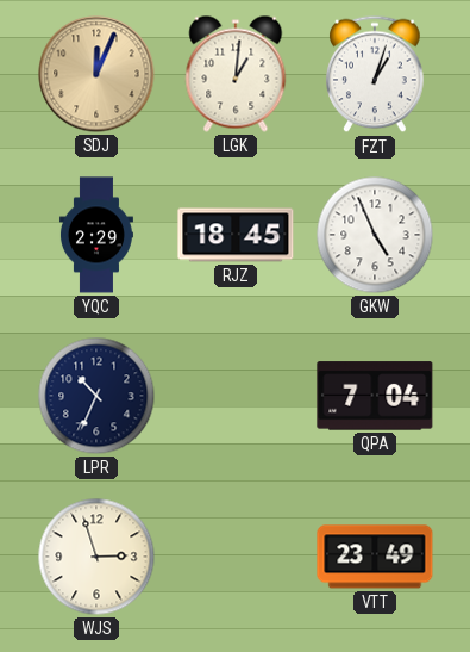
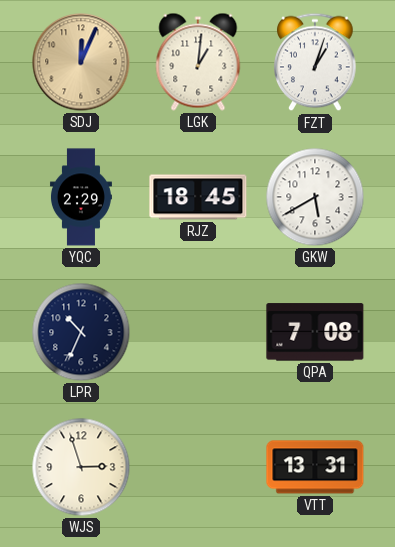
GKW: 4:56 -> 5:40 (315, 197)
QPA: 7:04 -> 7:08 (315, 332)
VTT: 23:49 -> 13:31 (315, 467)
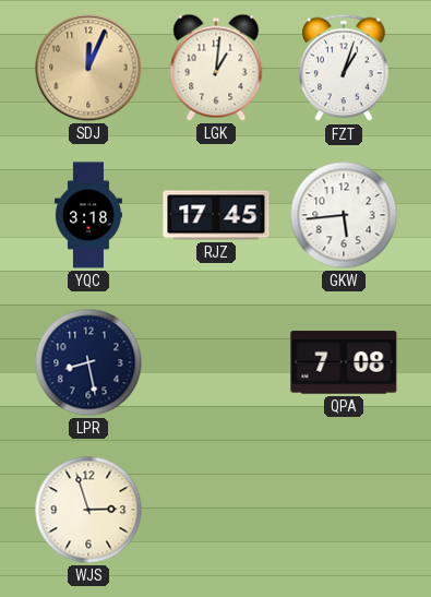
YQC: 2:29 -> 3:18 (88, 215)
RJZ: 18:45 -> 17:45 (216, 215)
GKW: 5:40 -> 5:44 (344, 215)
LPR: 10:34 -> 8:28 (88, 362)
VTT: 13:31 -> none (315, 467)
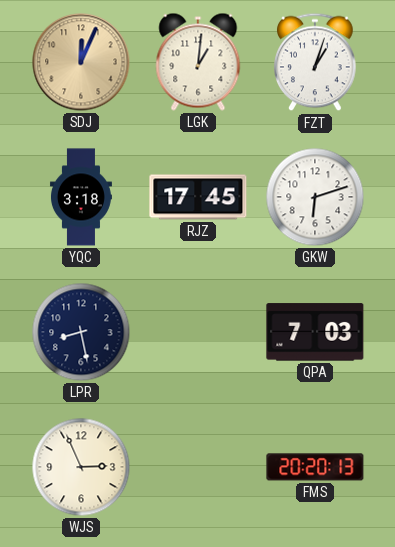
GKW: 5:44 -> 6:12 (315, 197)
QPA: 7:08 -> 7:03 (315, 332)
WJS: 2:57 -> 2:56 (81, 467)
FMS: none -> 20:20 (315, 467)
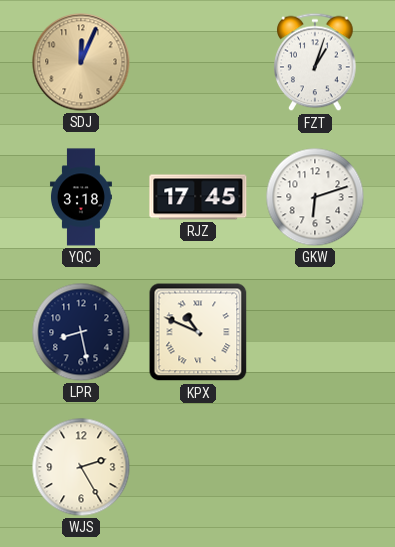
LGK: 1:01 -> none (198, 62)
KPX: none -> 10:49 (198, 332)
QPA: 7:03 -> none (315, 332)
WJS: 2:56 -> 2:25 (81, 467)
FMS: 20:20 -> none (315, 467)
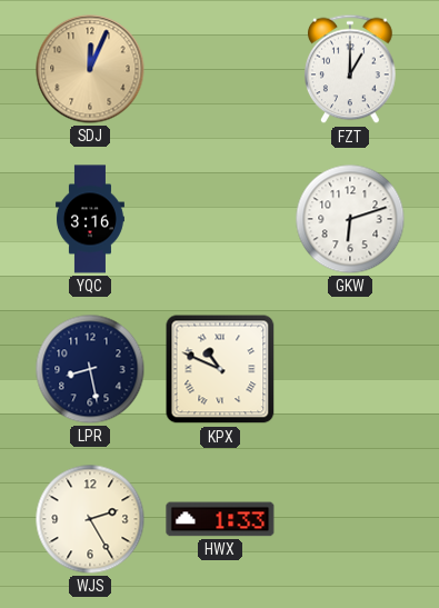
FZT: 1:03 -> 1:00 (350, 69)
YQC: 3:18 -> 3:16 (90, 219)
RJZ: 17:45 -> none (198, 197)
HWX: none -> 1:33 (220, 519)
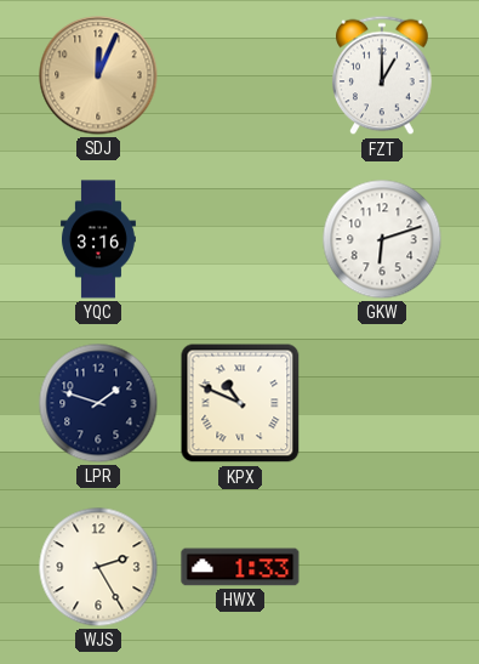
LPR: 8:28 -> 1:48 (98, 403)
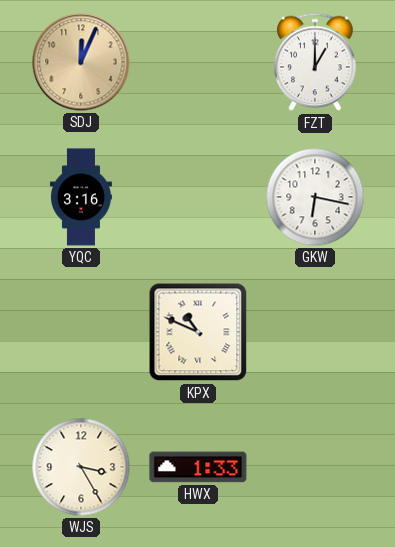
GKW: 6:12 -> 6:17 (315, 197)
LPR: 1:48 -> none (98, 403)
WJS: 2:25 -> 3:25 (81, 467)
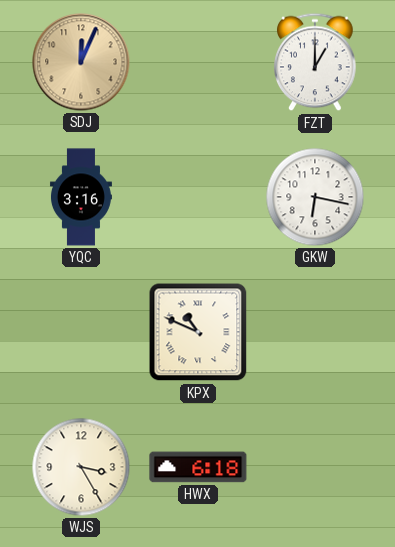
HWX: 1:33 -> 6:18 (198, 467)
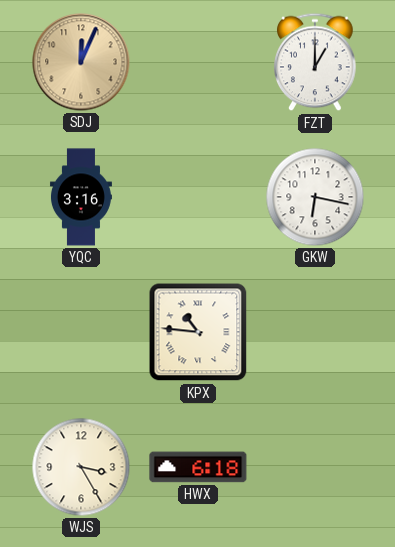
KPX: 10:49 -> 10:46 (198, 332)
